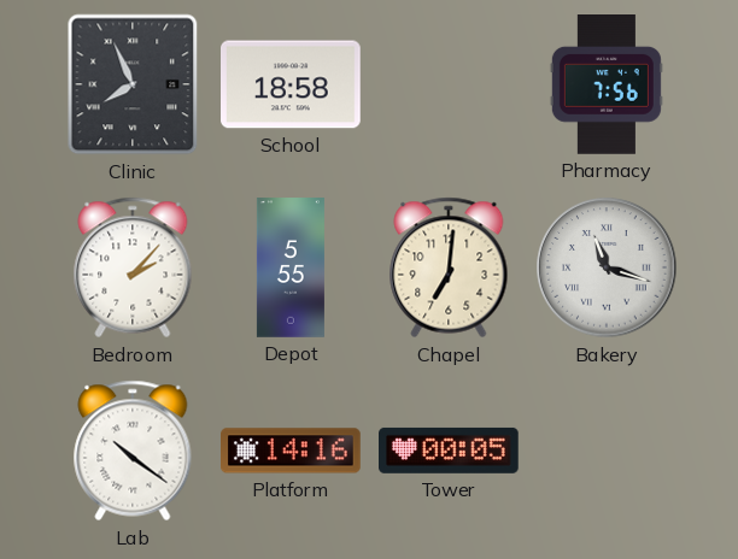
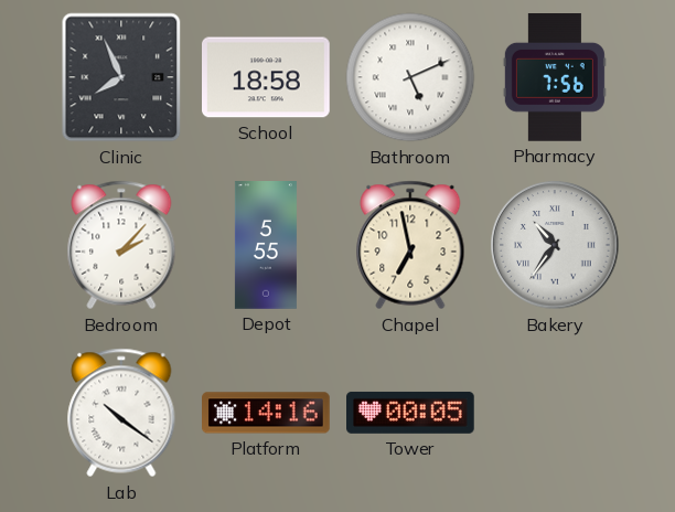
Bathroom: none -> 5:11 (410, 77)
Chapel: 7:01 -> 6:58 (410, 245)
Bakery: 11:18 -> 10:36 (555, 245)
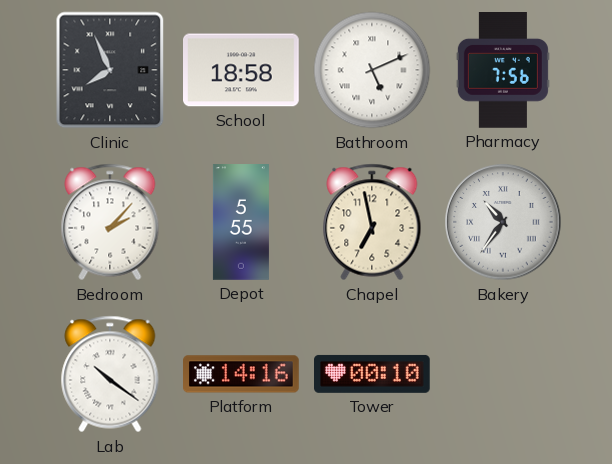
Tower: 00:05 -> 00:10 (373, 374)
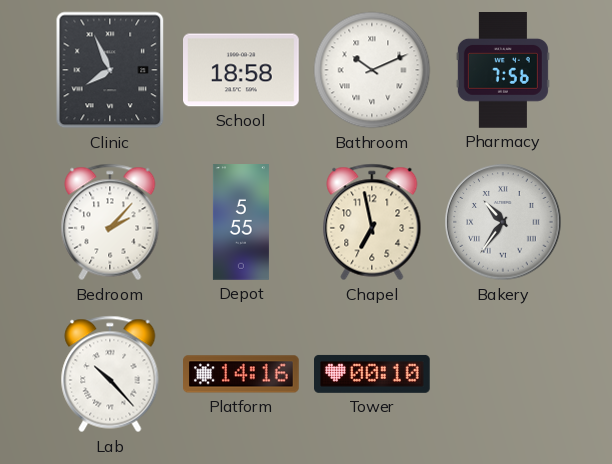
Bathroom: 5:11 -> 10:11 (372, 70)
Lab: 10:21 -> 10:23 (110, 374)
